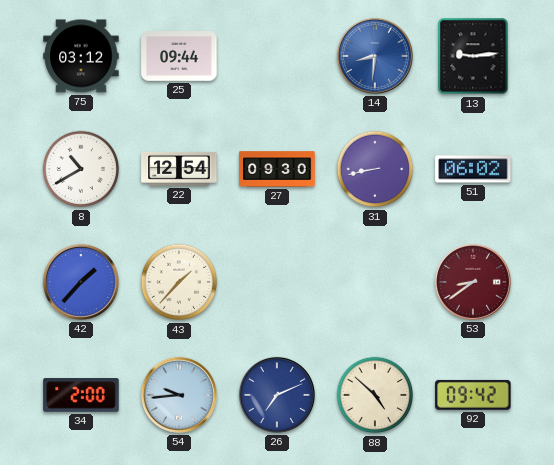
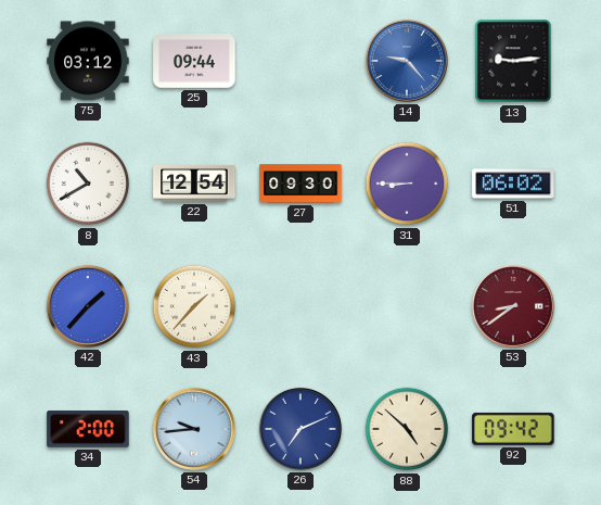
14: 8:31 -> 9:23 (407, 61)
31: 8:43 -> 8:45 (407, 184)
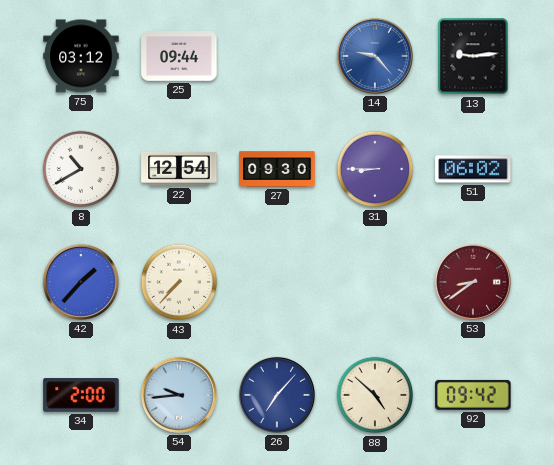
43: 1:37 -> 7:37 (179, 282)
26: 7:11 -> 7:07 (277, 395)
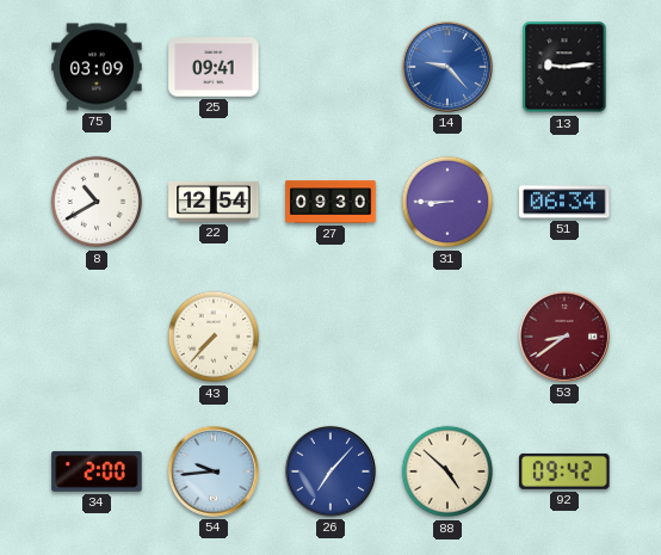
75: 03:12 -> 03:09 (97, 67)
25: 09:44 -> 09:41 (214, 67)
51: 06:02 -> 06:34 (564, 202)
42: 1:37 -> none (81, 282)
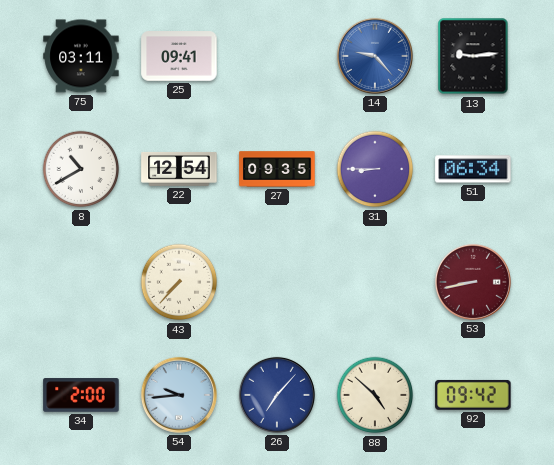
75: 03:09 -> 03:11 (81, 56)
27: 09:30 -> 09:35 (277, 169)
53: 8:39 -> 8:43 (473, 282)
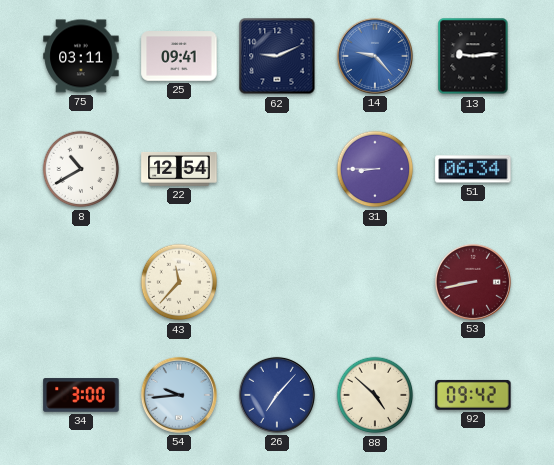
62: none -> 9:11 (277, 56)
27: 09:35 -> none (277, 169)
43: 7:37 -> 11:37 (179, 282)
34: 2:00 -> 3:00 (81, 395)
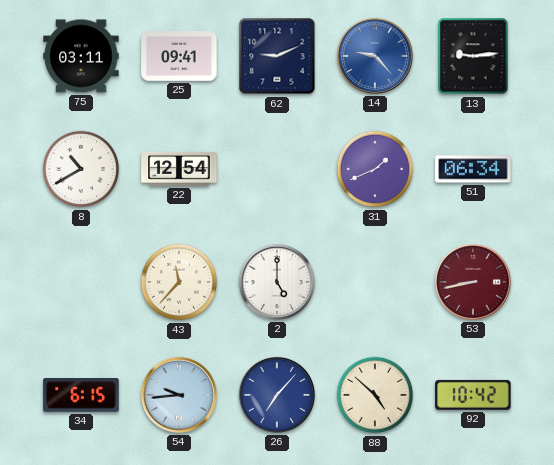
31: 8:45 -> 1:41 (375, 169)
2: none -> 5:00 (277, 282)
34: 3:00 -> 6:15 (81, 395)
92: 09:42 -> 10:42 (473, 395)
